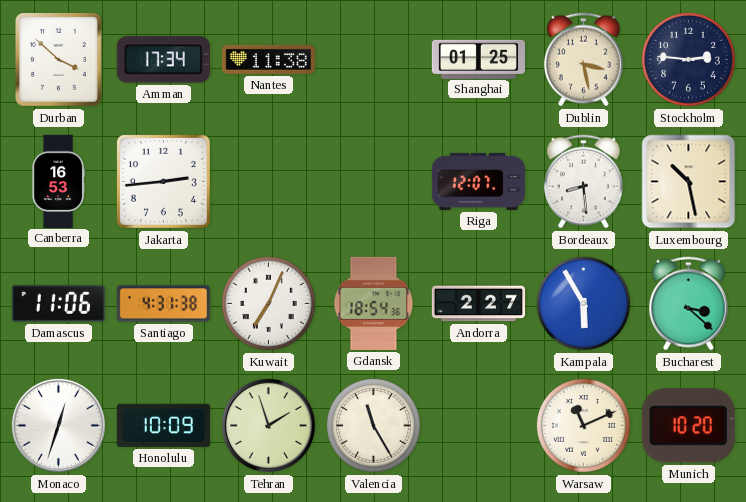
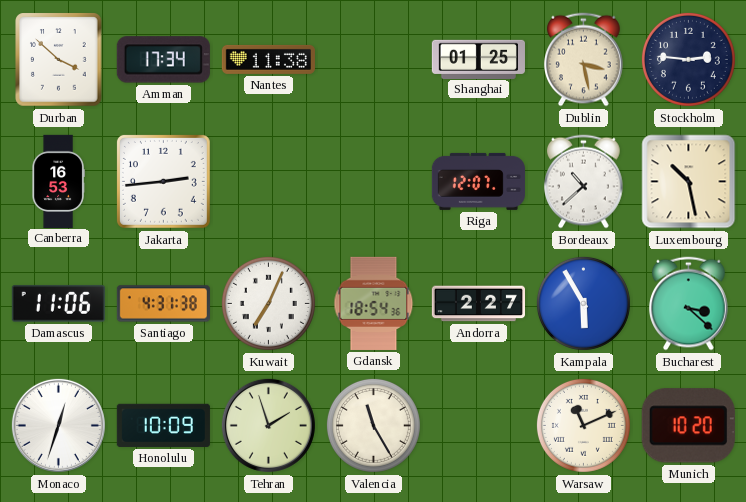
Bordeaux: 8:29 -> 10:38 (584, 182)
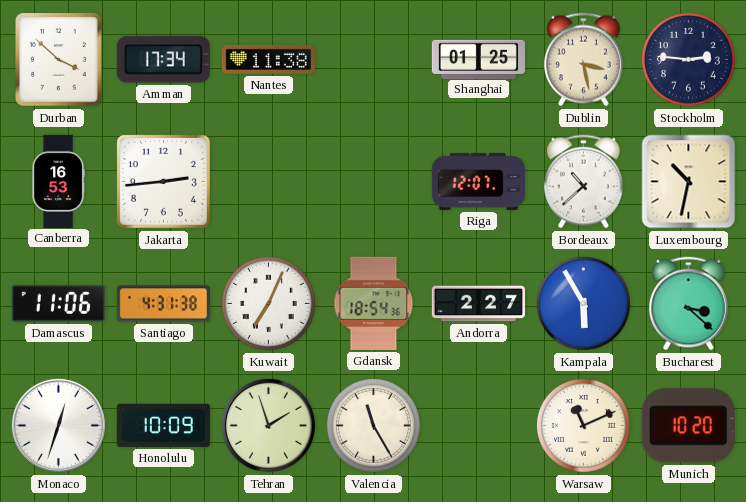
Luxembourg: 10:28 -> 10:32 (689, 182)
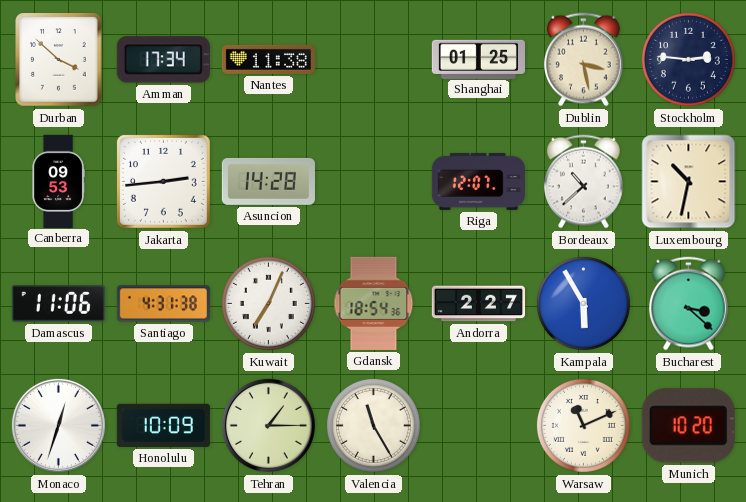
Canberra: 16:53 -> 09:53 (58, 181)
Asuncion: none -> 14:28 (268, 181)
Tehran: 1:57 -> 1:15 (268, 425)
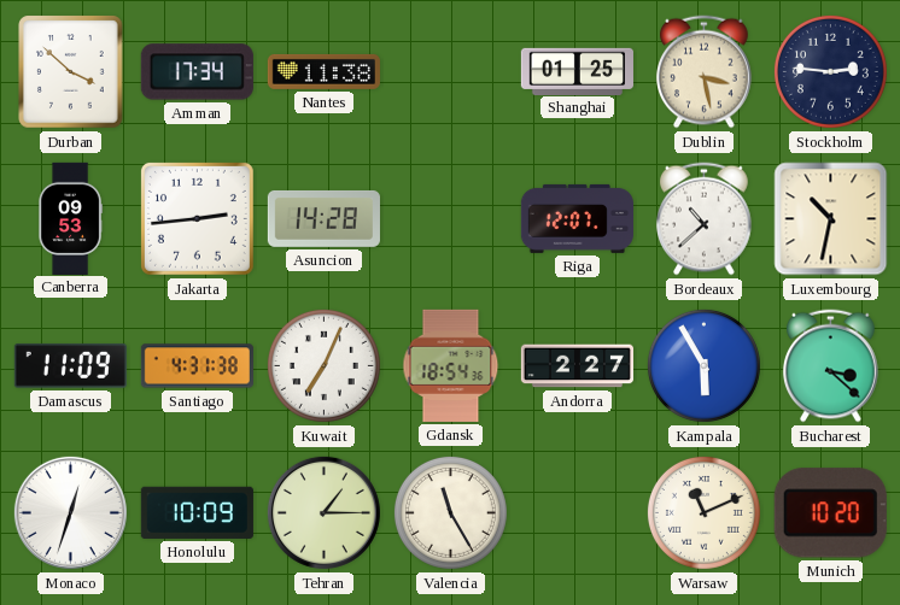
Damascus: 11:06 -> 11:09 (70, 366)
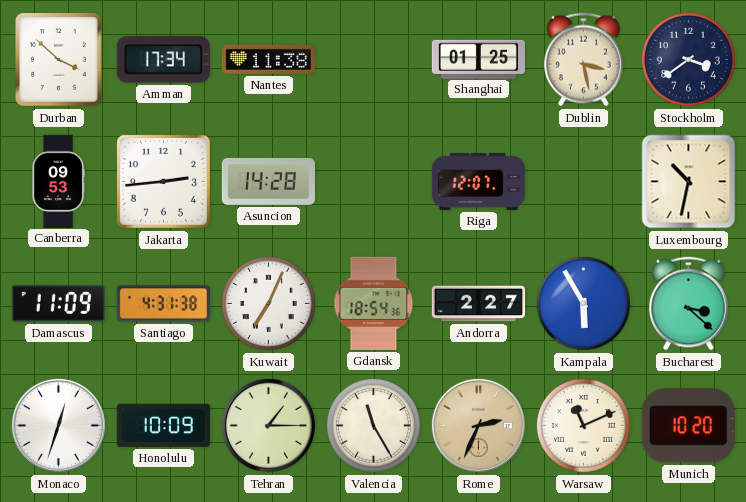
Stockholm: 2:46 -> 3:39 (688, 59)
Bordeaux: 10:38 -> none (705, 219)
Rome: none -> 2:34 (478, 425)
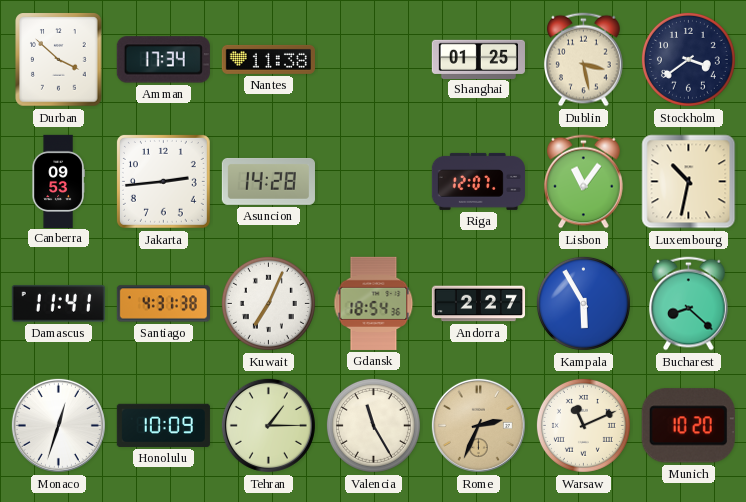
Lisbon: none -> 11:06 (584, 182)
Damascus: 11:09 -> 11:41 (58, 304)
Bucharest: 3:22 -> 8:22 (689, 304)
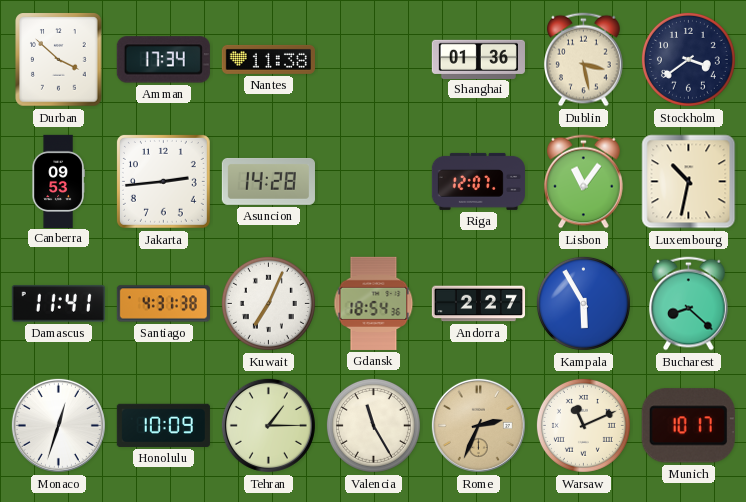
Shanghai: 01:25 -> 01:36 (478, 59)
Munich: 10:20 -> 10:17 (688, 426)
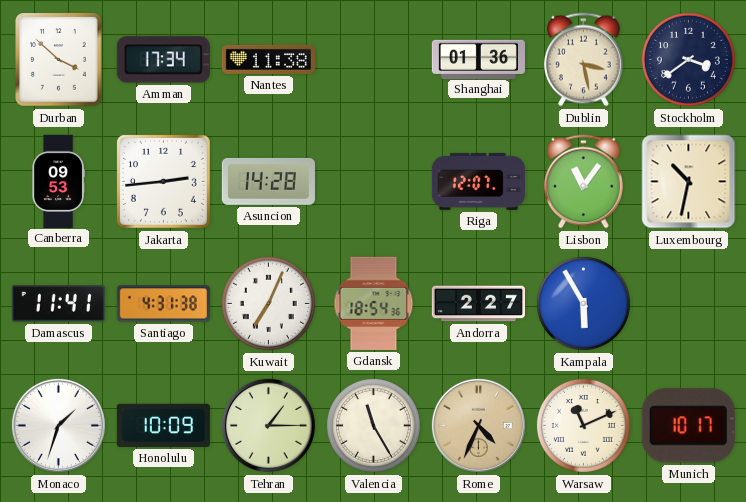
Bucharest: 8:22 -> none (689, 304)
Monaco: 12:33 -> 1:33 (58, 425)
Rome: 2:34 -> 4:34 (478, 425)
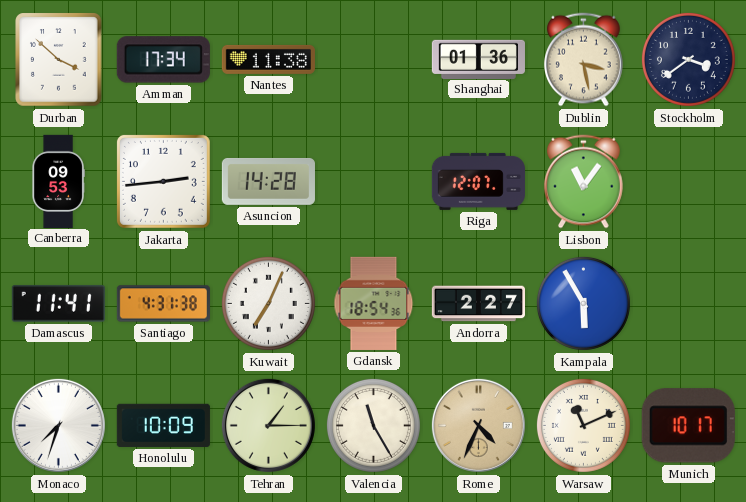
Luxembourg: 10:32 -> none (689, 182)
Monaco: 1:33 -> 7:33 (58, 425)
